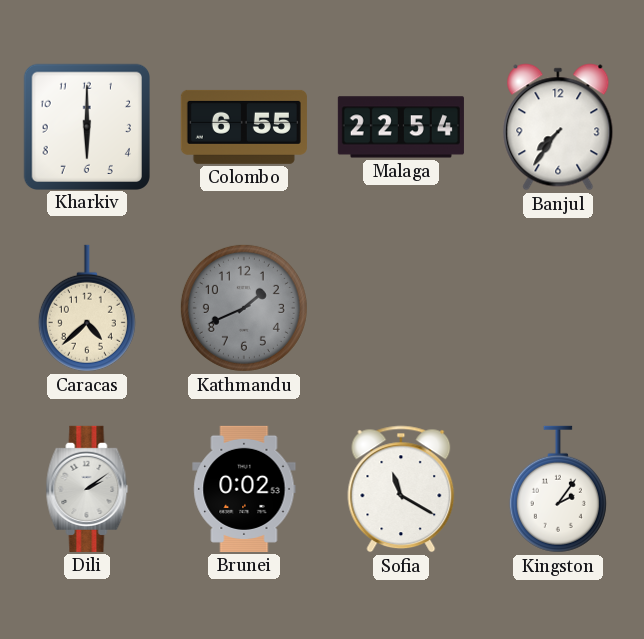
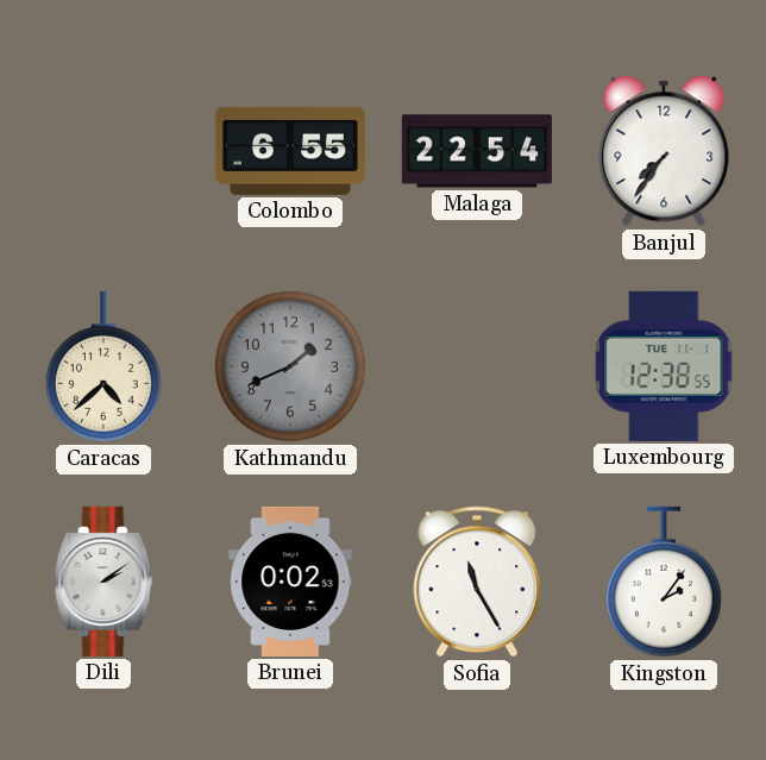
Kharkiv: 6:00 -> none (86, 126)
Luxembourg: none -> 12:38 (664, 366)
Sofia: 11:20 -> 11:25 (477, 582)
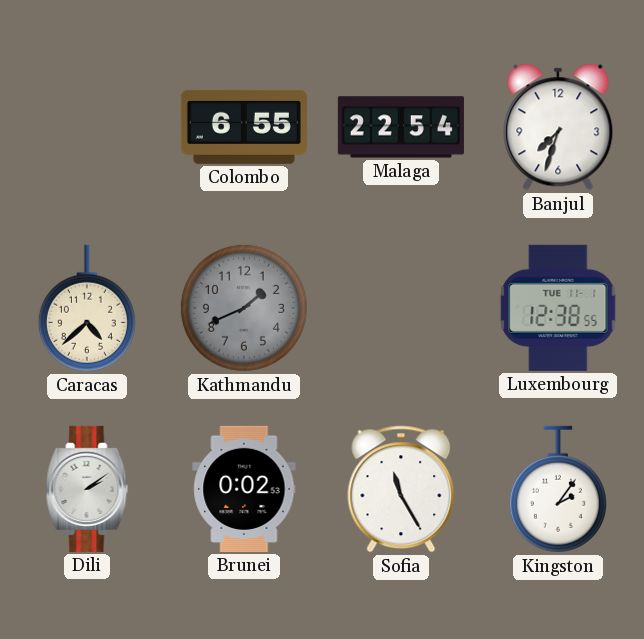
Banjul: 7:36 -> 7:33 (558, 127)
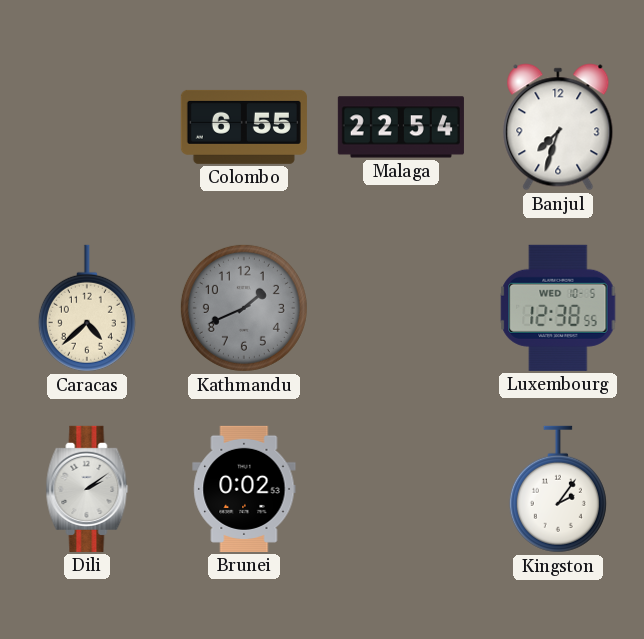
Luxembourg date: TUE 11-1 -> WED 10-5 (558, 308)
Sofia: 11:25 -> none (401, 489)
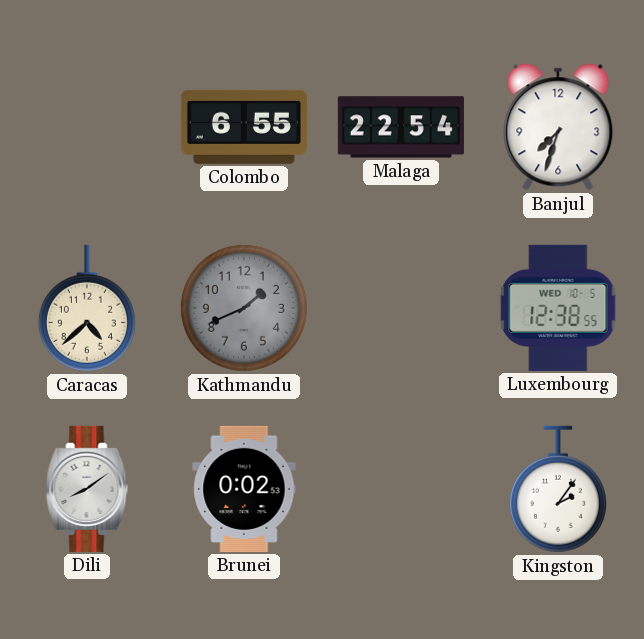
Dili: 2:09 -> 8:09 (87, 489)
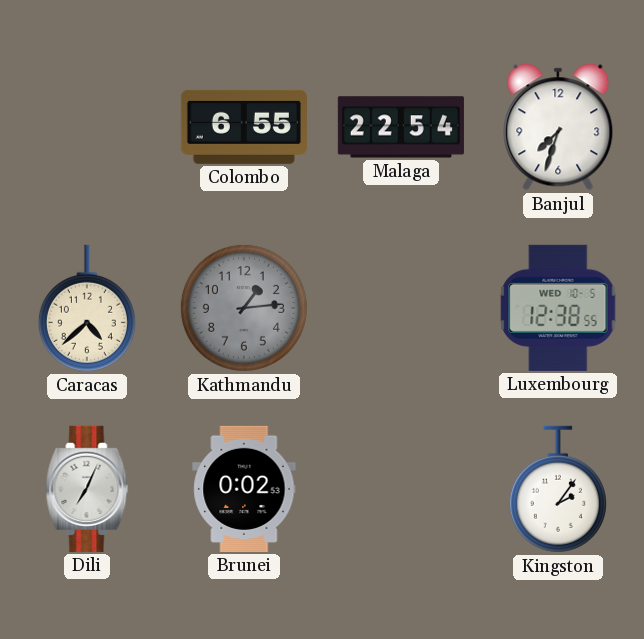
Kathmandu: 1:41 -> 1:14 (244, 308)
Dili: 8:09 -> 7:04 (87, 489)
